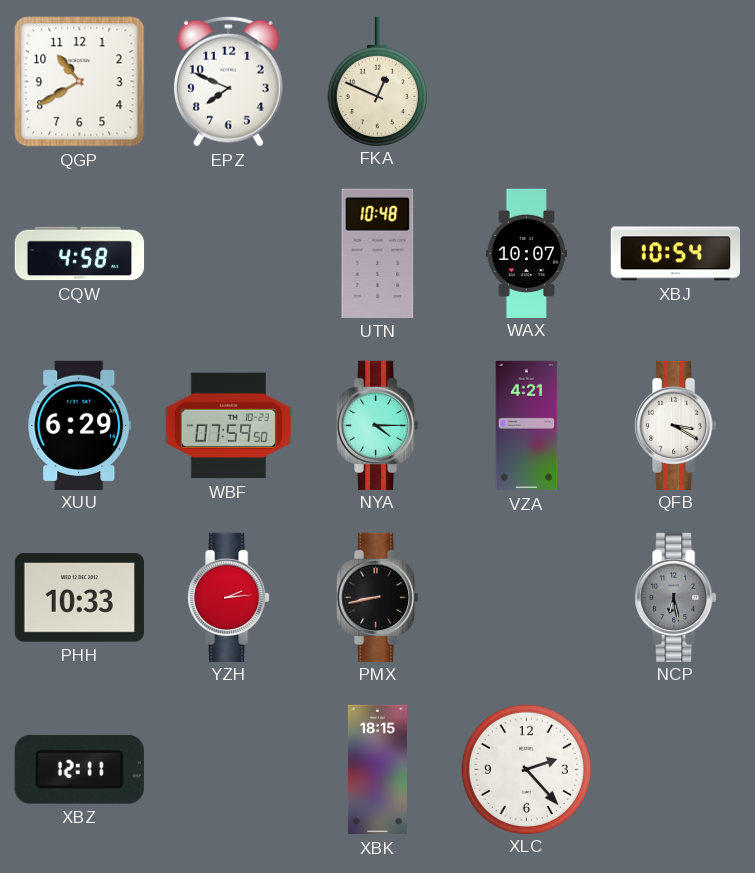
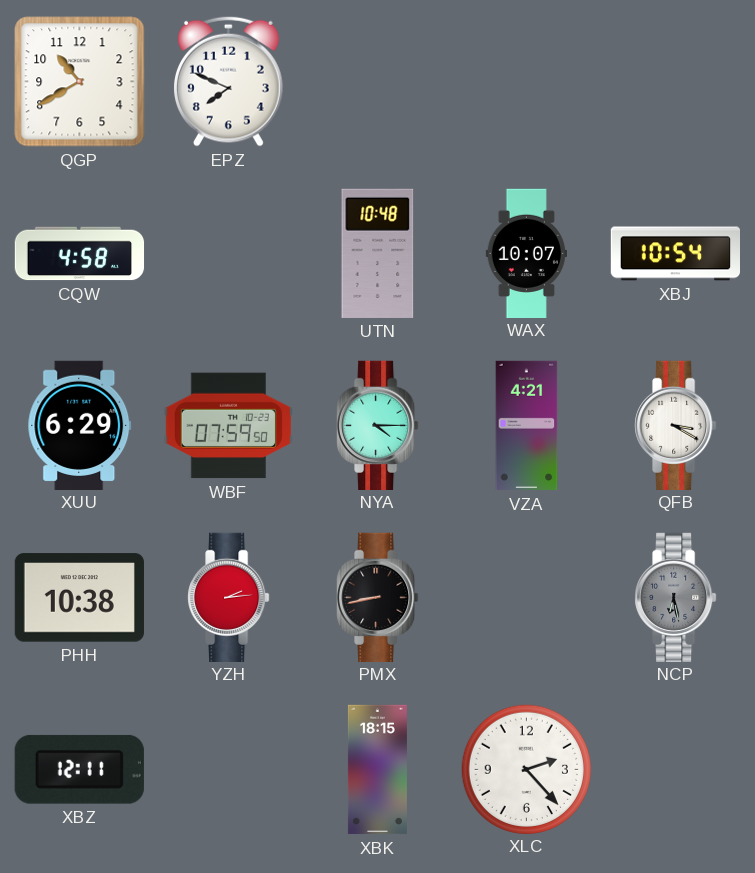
FKA: 12:49 -> none (377, 81)
PHH: 10:33 -> 10:38 (79, 598)
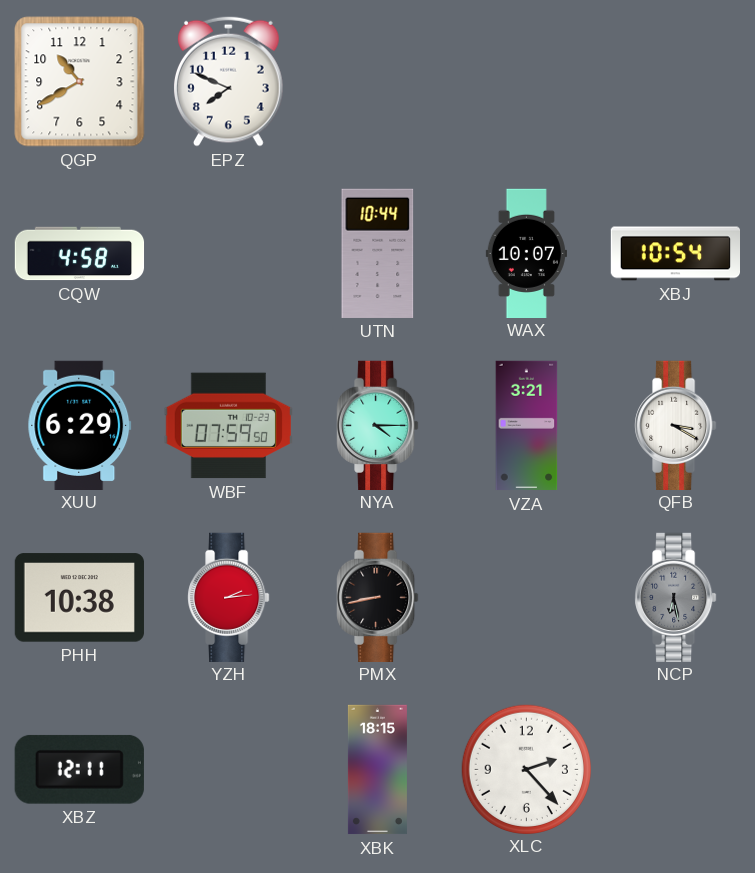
UTN: 10:48 -> 10:44 (378, 253)
VZA: 4:21 -> 3:21 (527, 426)
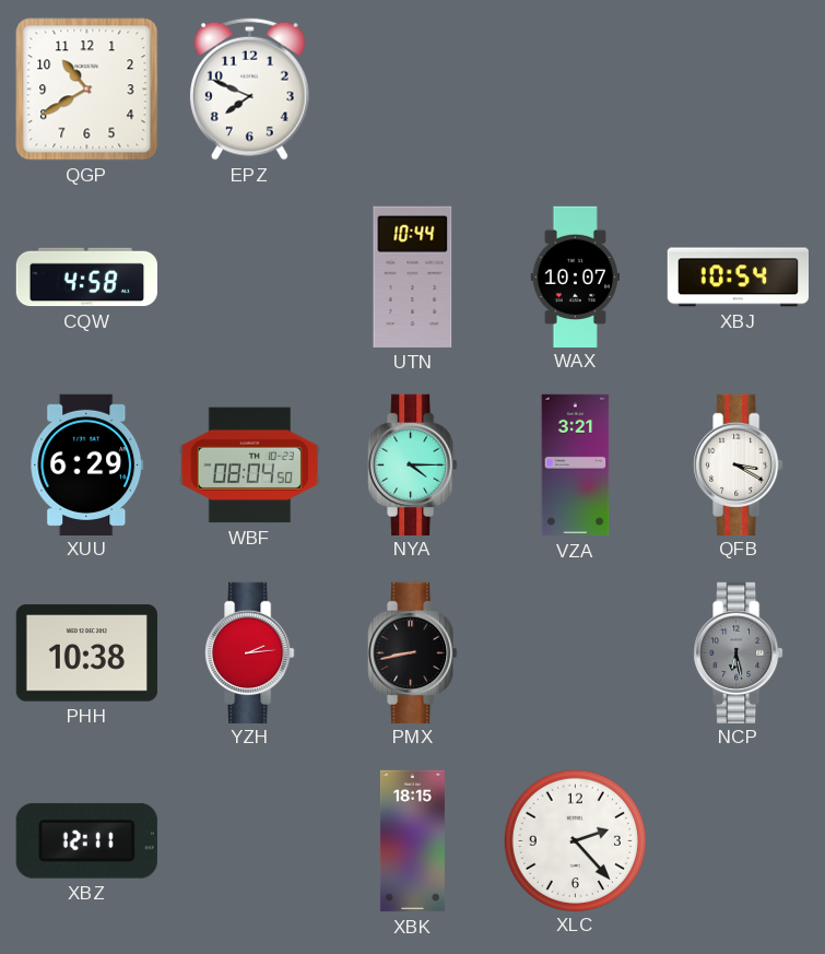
WBF: 07:59 -> 08:04 (249, 466)
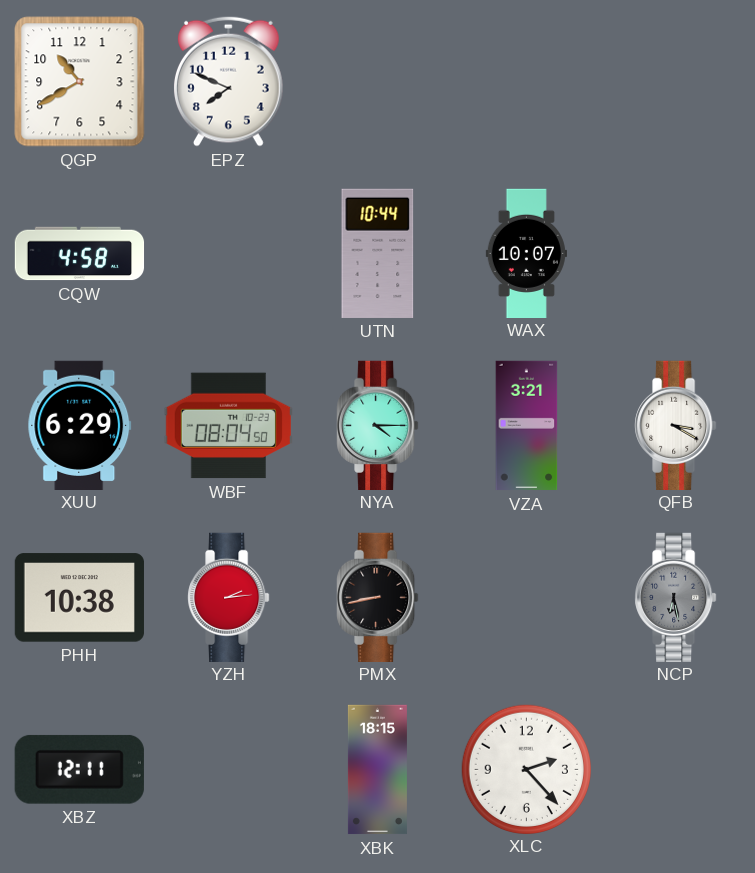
XBJ: 10:54 -> none (739, 278)
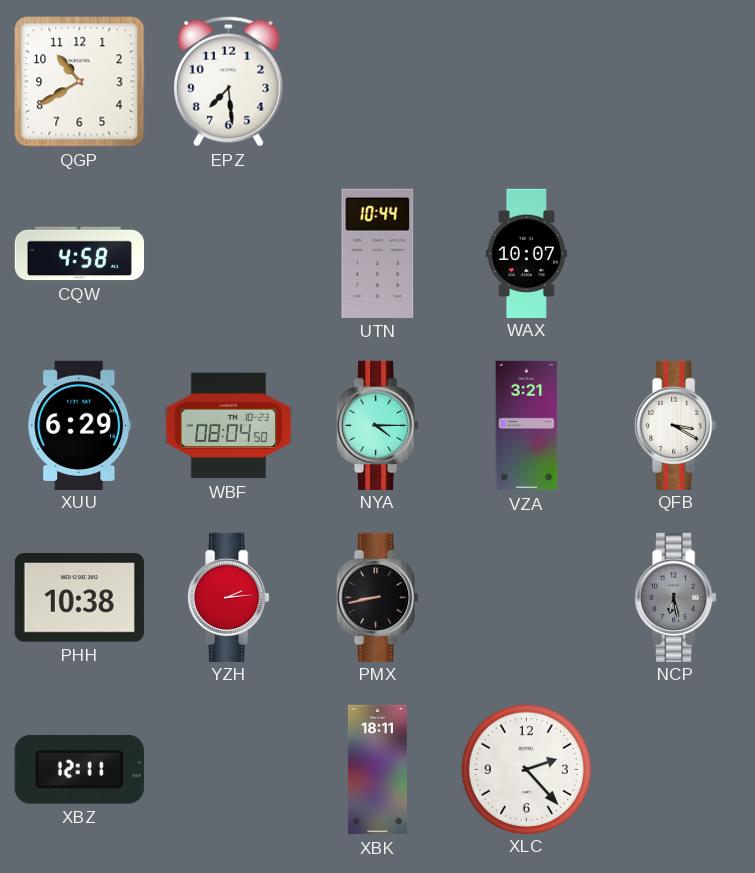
EPZ: 7:49 -> 7:29 (228, 81)
XBK: 18:15 -> 18:11 (377, 770)
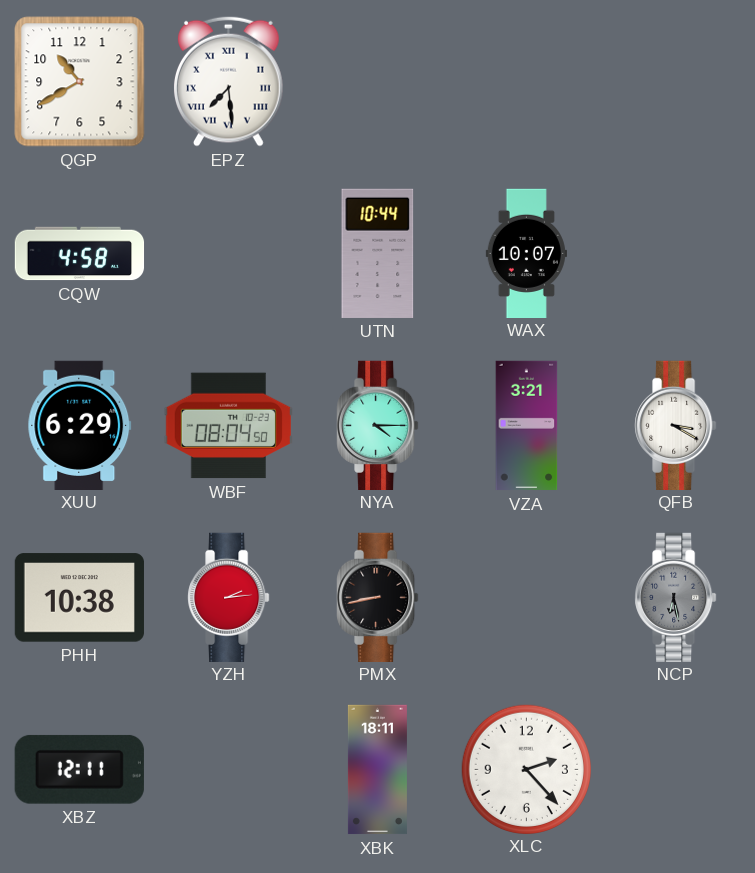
EPZ numerals: Arabic -> Roman (228, 81)
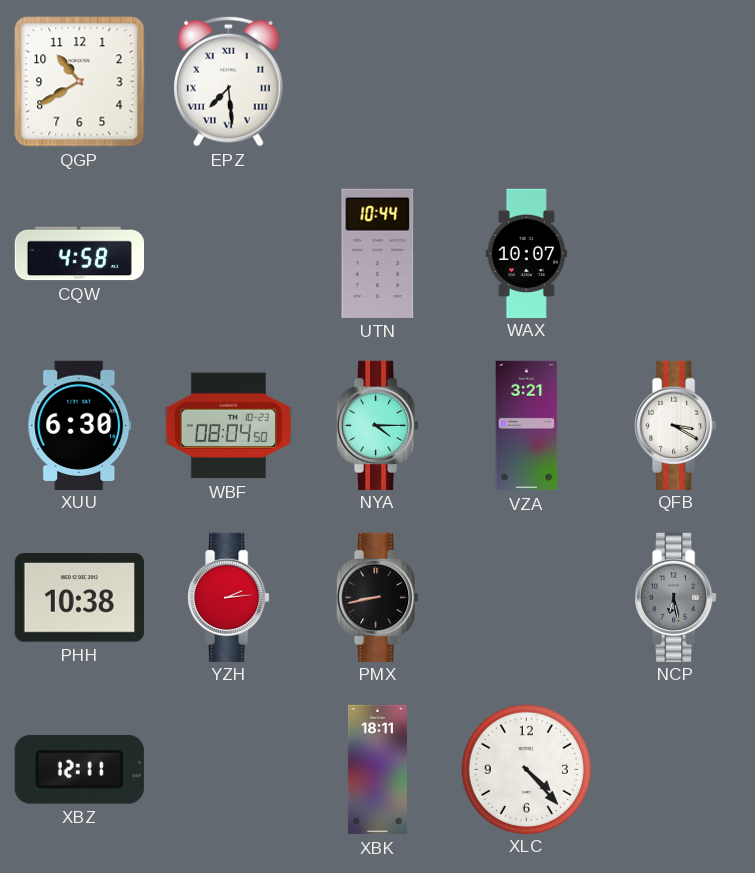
XUU: 6:29 -> 6:30 (80, 425)
XLC: 2:23 -> 4:23 (526, 769)
